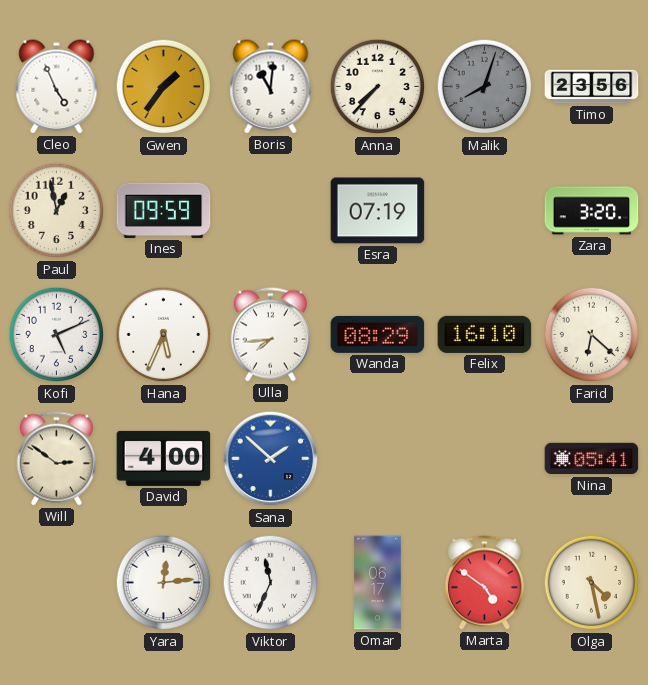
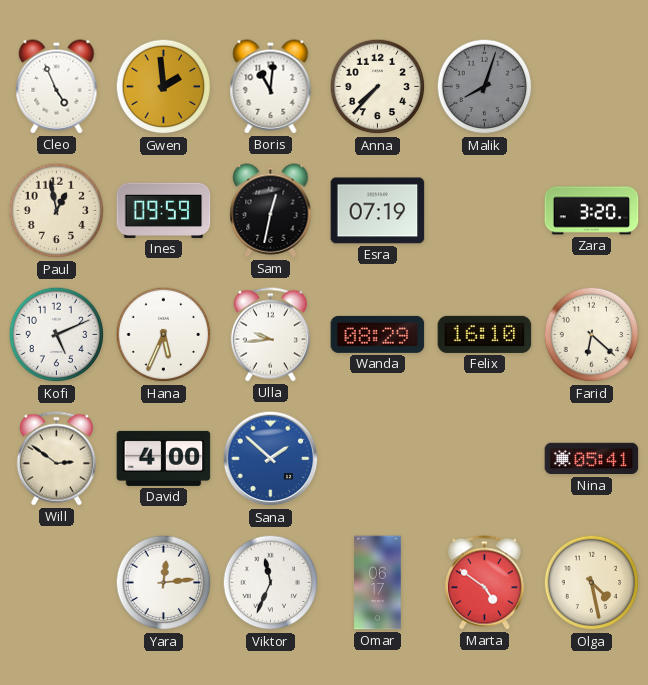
Gwen: 1:36 -> 1:59 (164, 87)
Timo: 23:56 -> none (592, 87)
Sam: none -> 12:32 (271, 211)
Ulla: 7:44 -> 9:44 (270, 335)
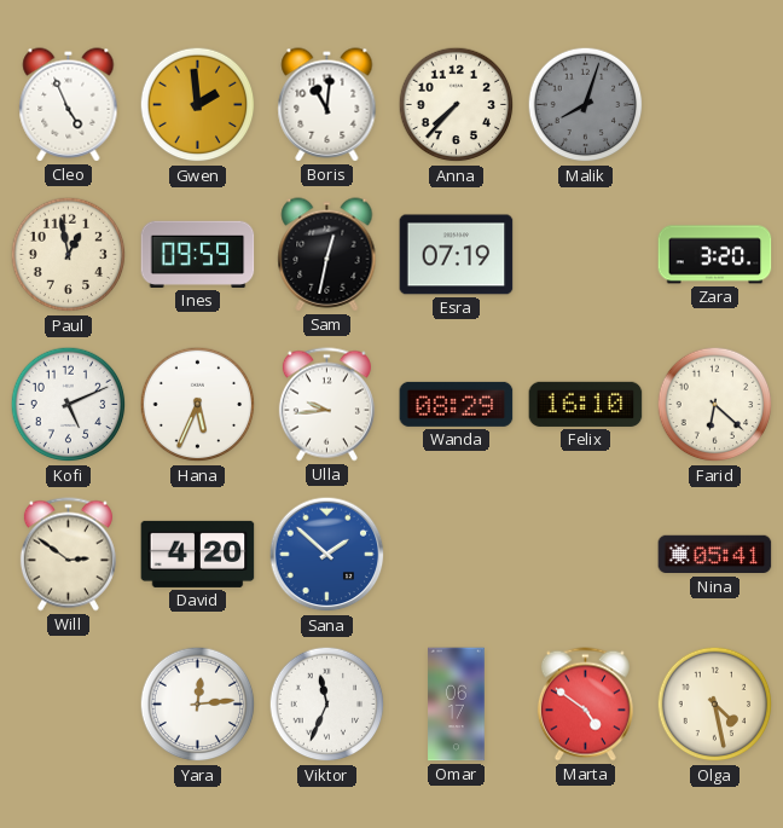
David: 4:00 -> 4:20 (198, 554)
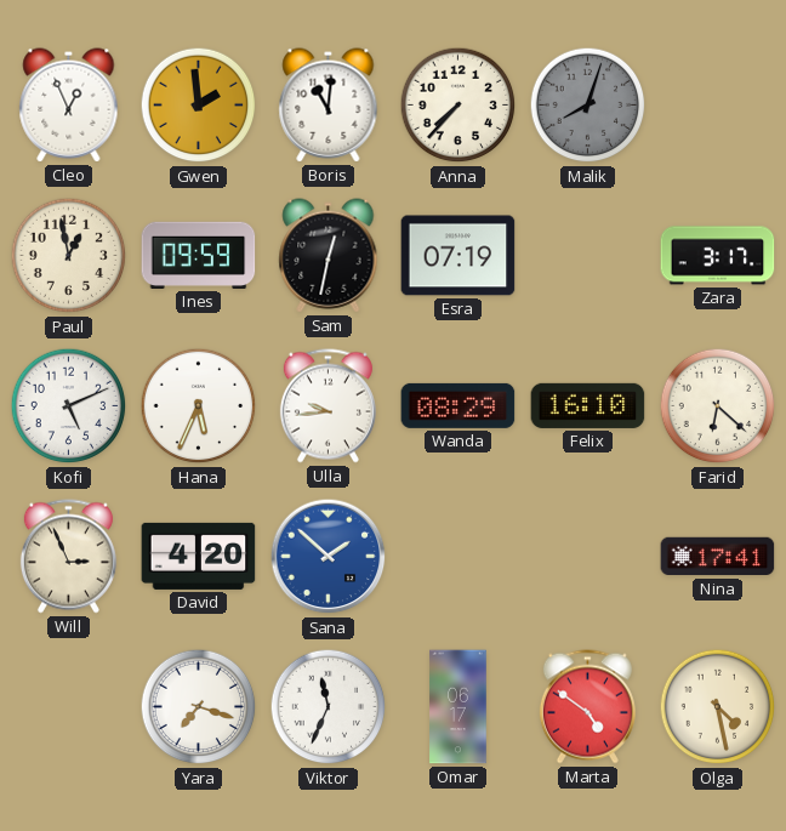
Cleo: 4:56 -> 12:56 (69, 106)
Zara: 3:20 -> 3:17 (718, 256)
Will: 2:51 -> 2:56 (68, 557)
Nina: 05:41 -> 17:41 (718, 557)
Yara: 12:14 -> 7:18 (199, 707)
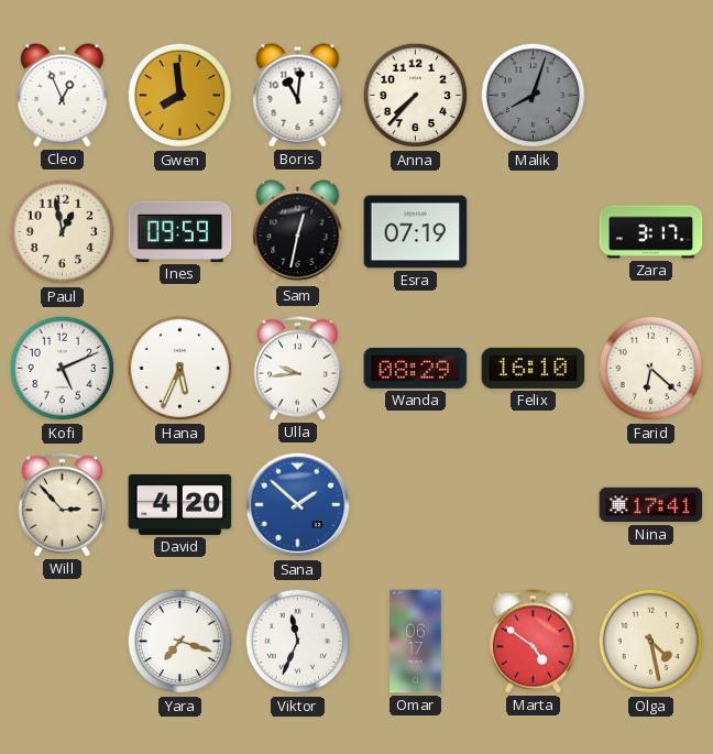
Gwen: 1:59 -> 7:59 (180, 96)
Will: 2:56 -> 2:53 (62, 505)
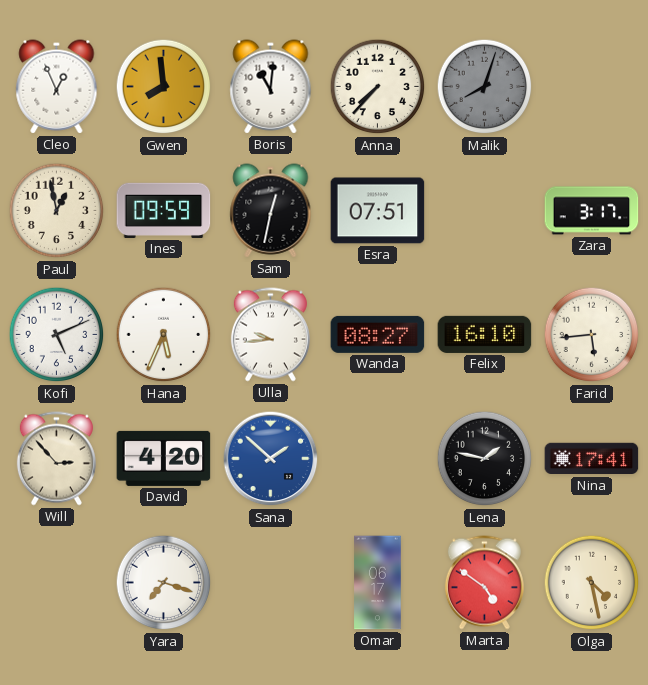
Esra: 07:19 -> 07:51 (378, 211)
Wanda: 08:29 -> 08:27 (378, 334)
Farid: 6:22 -> 5:44 (592, 335)
Lena: none -> 1:47 (485, 459)
Viktor: 11:34 -> none (298, 642)
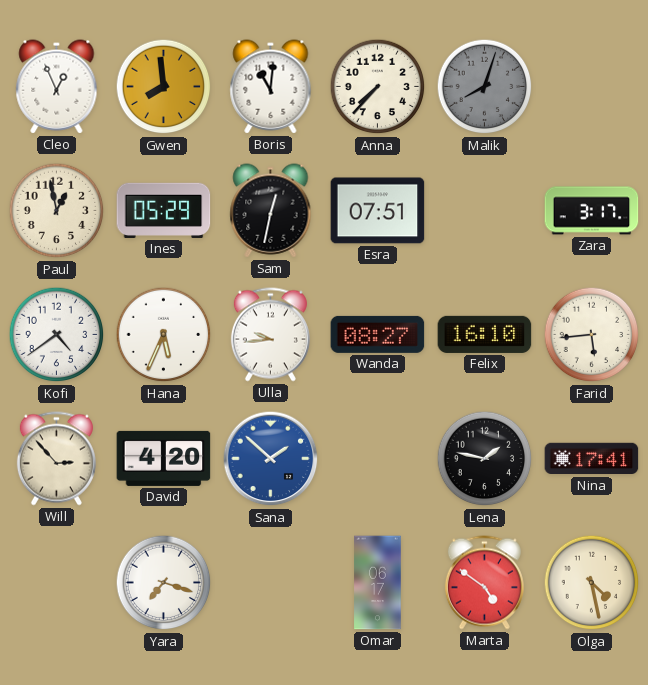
Ines: 09:59 -> 05:29 (164, 210)
Kofi: 5:11 -> 4:39 (57, 335)
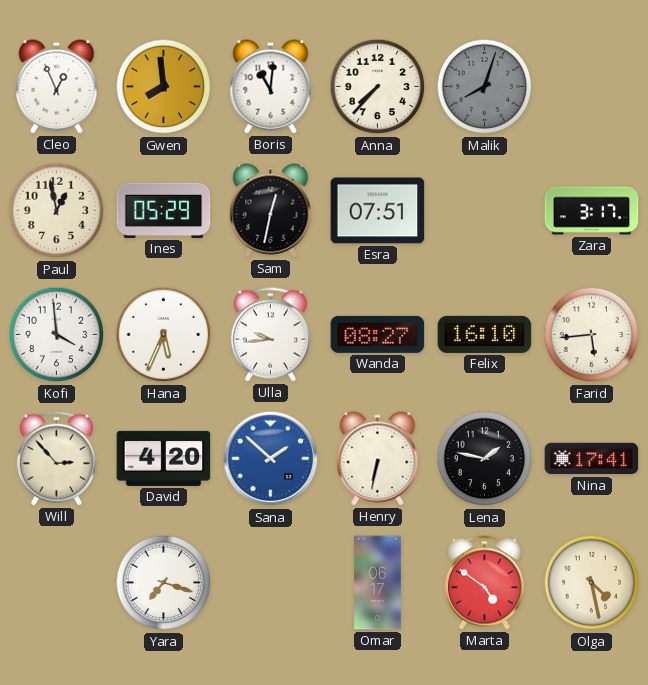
Kofi: 4:39 -> 3:59 (57, 335)
Henry: none -> 6:32 (378, 459)
